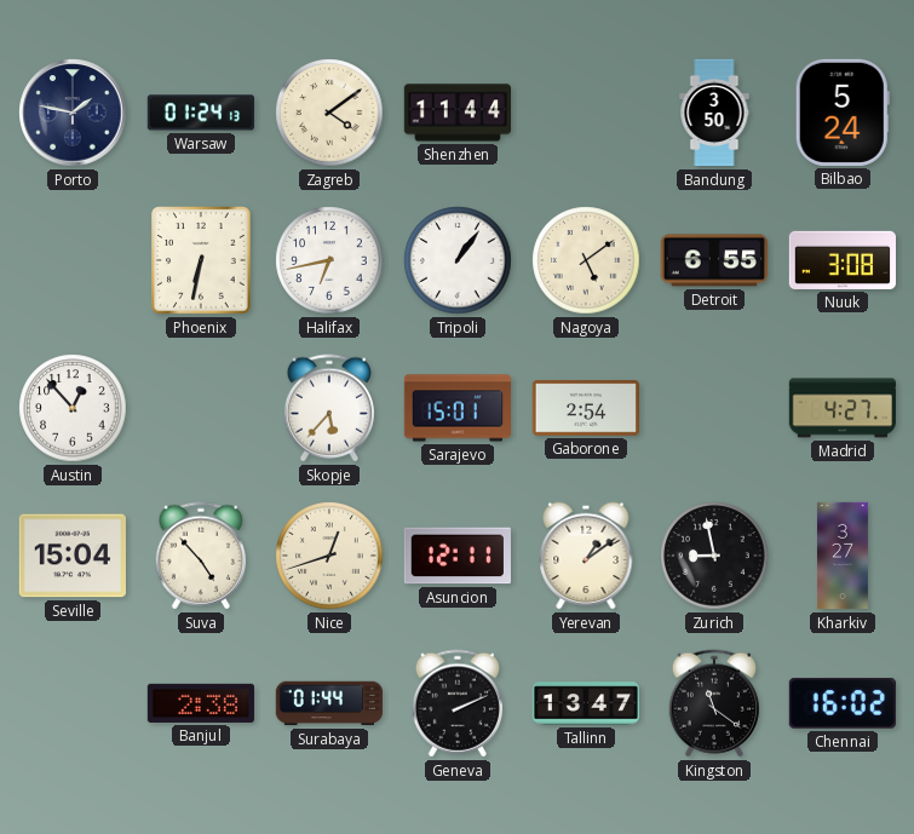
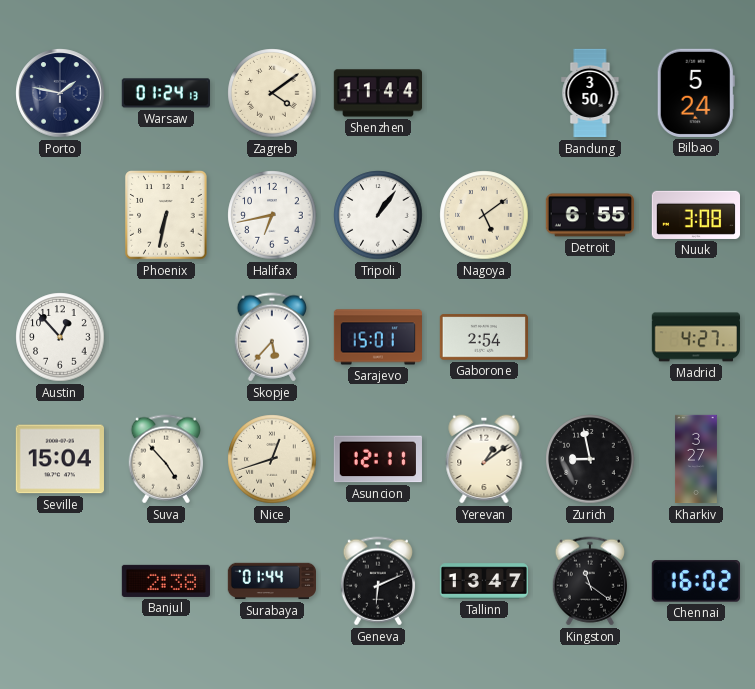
Geneva: 2:11 -> 6:11 (377, 581)
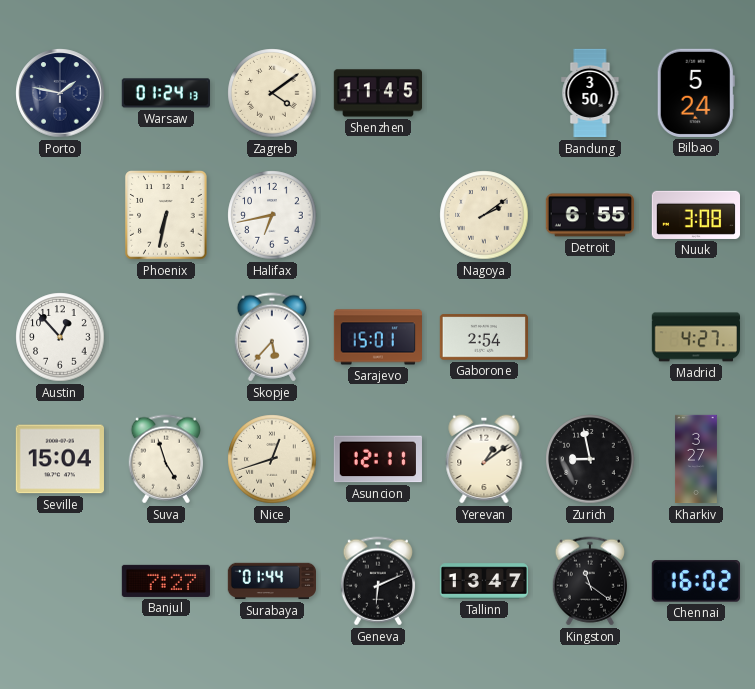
Shenzhen: 11:44 -> 11:45 (377, 93)
Tripoli: 1:06 -> none (378, 215)
Nagoya: 5:09 -> 2:09 (484, 215)
Suva: 4:53 -> 4:57 (165, 459)
Banjul: 2:38 -> 7:27 (166, 581)
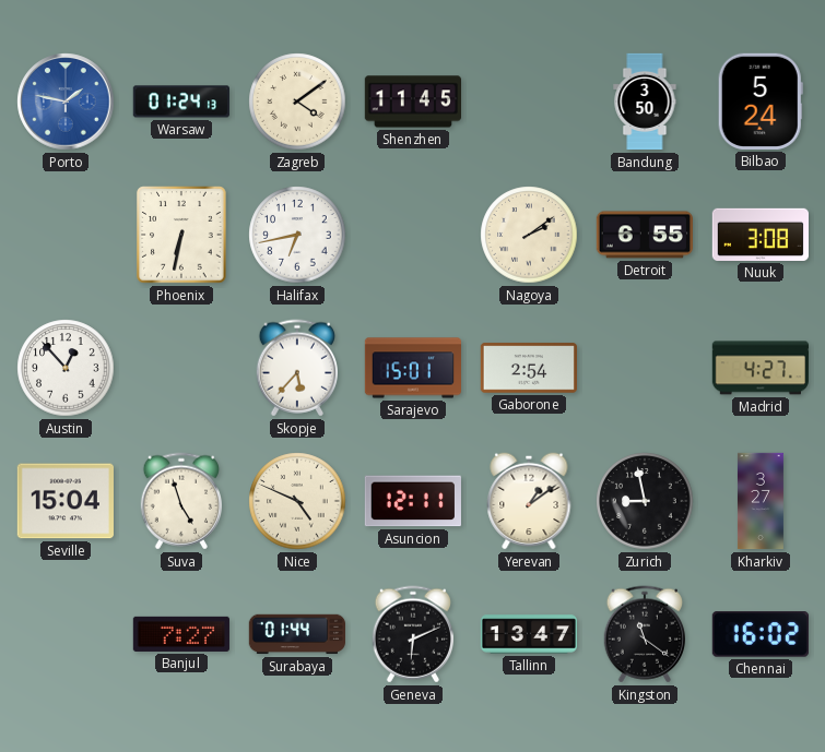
Porto dial: navy -> blue (66, 102)
Nice: 12:42 -> 4:49 (297, 501)
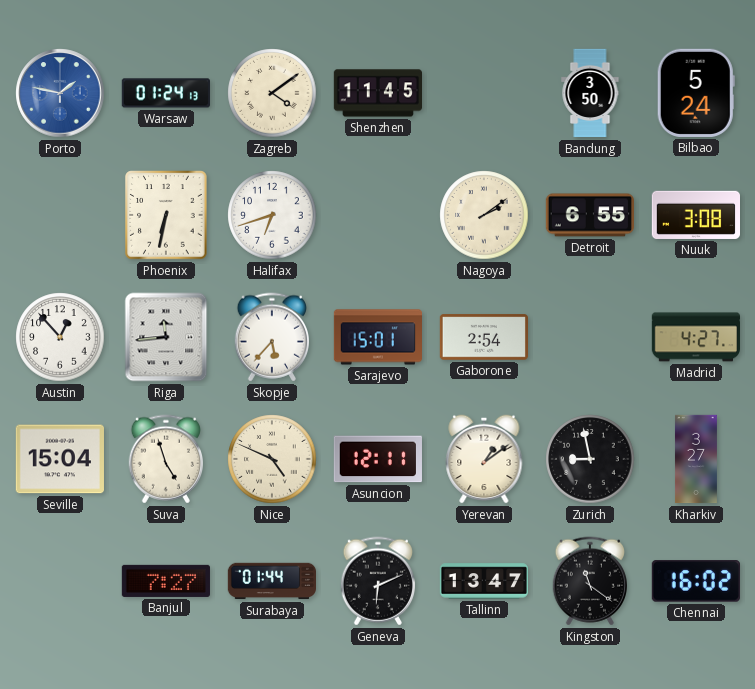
Halifax: 6:43 -> 6:42 (272, 215)
Riga: none -> 11:44 (166, 337)
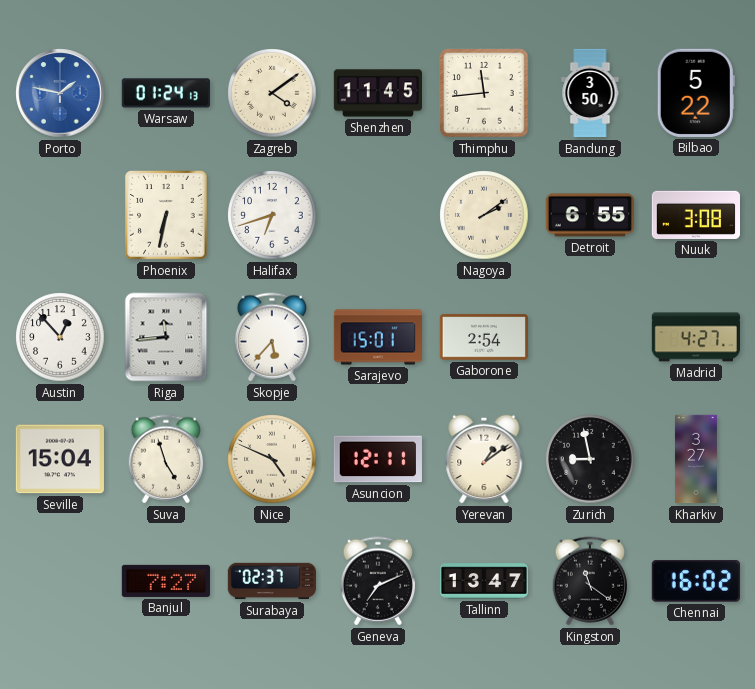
Thimphu: none -> 11:44 (484, 93)
Bilbao: 5:24 -> 5:22 (696, 93)
Surabaya: 01:44 -> 02:37 (271, 581)
Geneva: 6:11 -> 7:11 (377, 581)
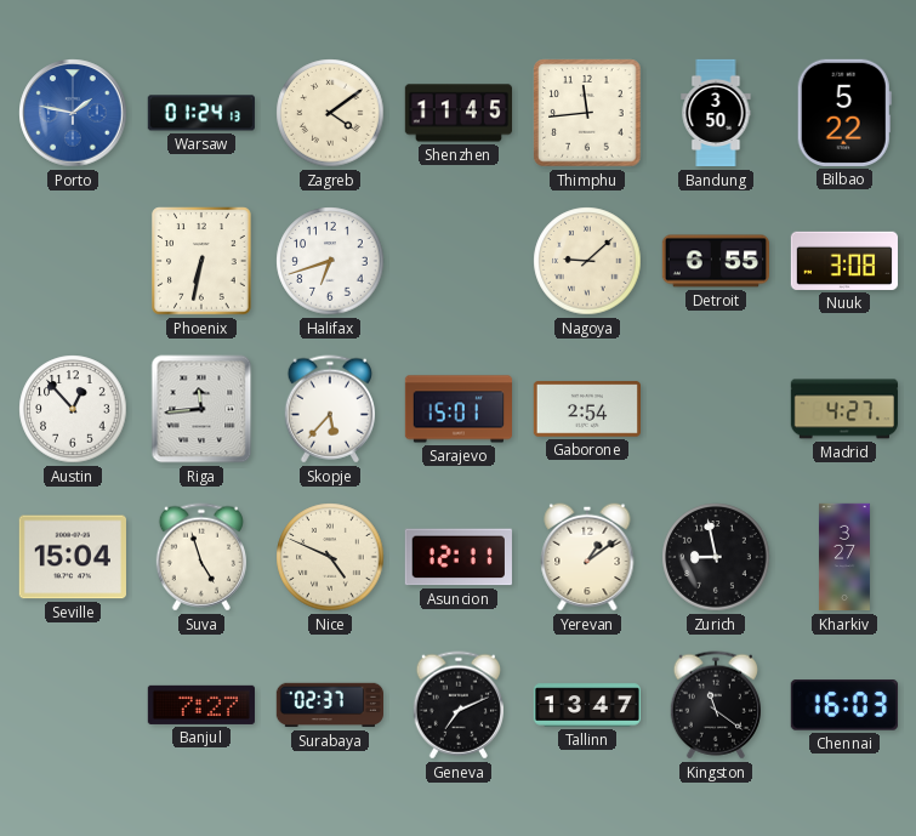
Nagoya: 2:09 -> 9:08 (587, 261)
Chennai: 16:02 -> 16:03 (844, 705)
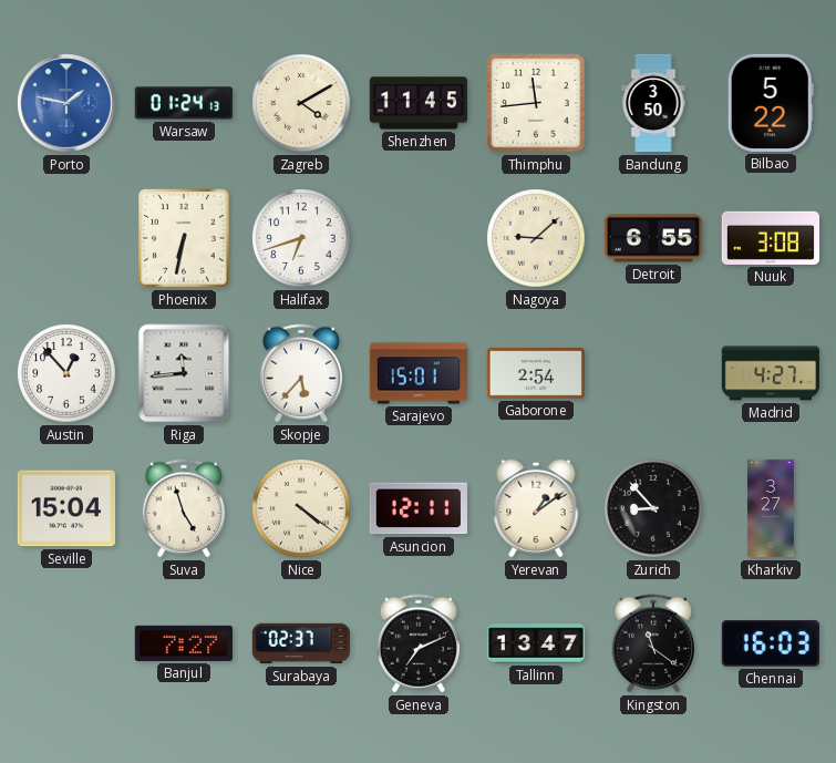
Zagreb: 4:09 -> 4:10 (301, 103)
Nice: 4:49 -> 4:21 (301, 508)
Zurich: 8:58 -> 8:53 (653, 508)
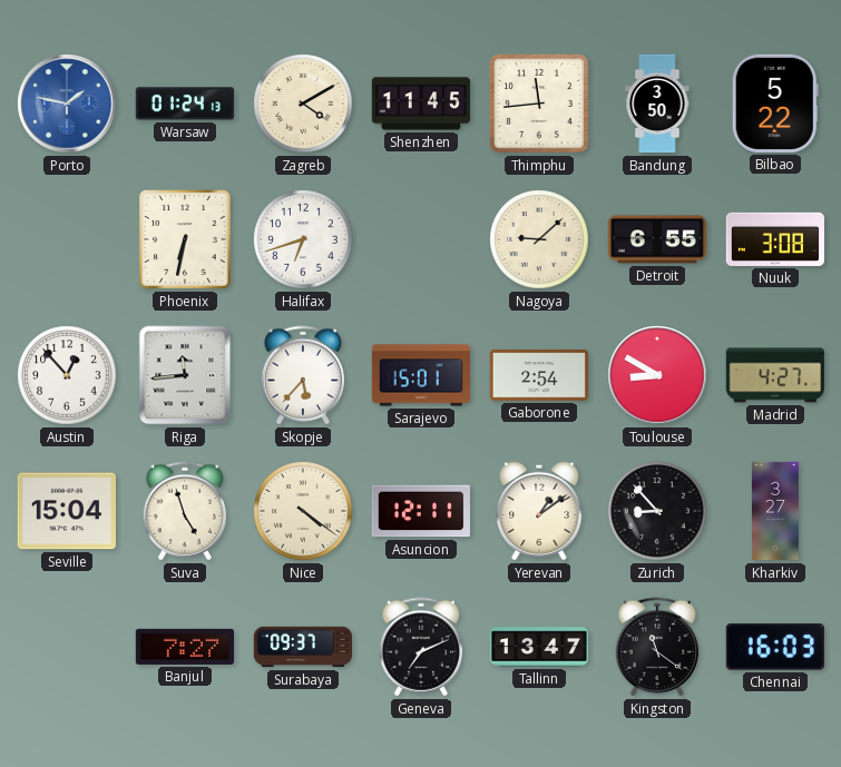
Toulouse: none -> 8:50 (657, 375)
Surabaya: 02:37 -> 09:37 (302, 647)
